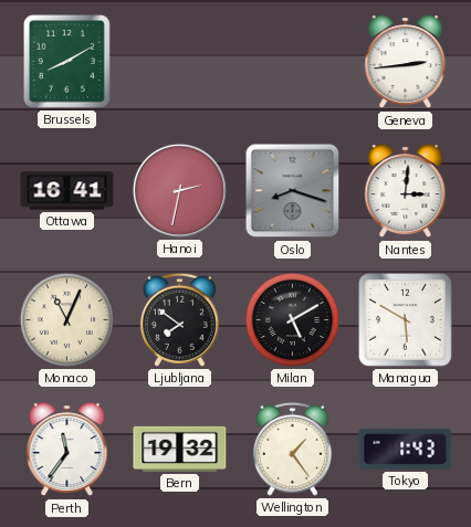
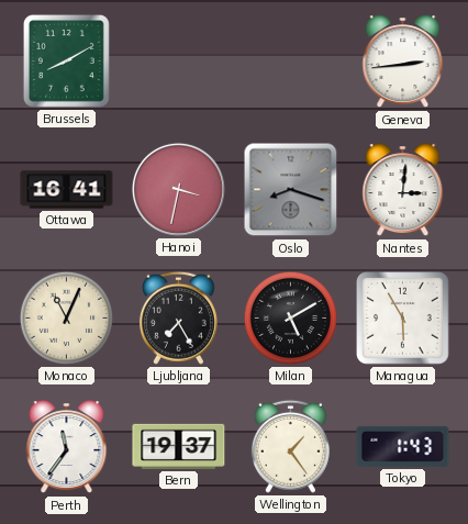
Hanoi: 2:32 -> 3:32 (178, 189)
Ljubljana: 7:51 -> 7:25 (178, 317)
Managua: 5:50 -> 5:55 (403, 319)
Bern: 19:32 -> 19:37 (179, 446)
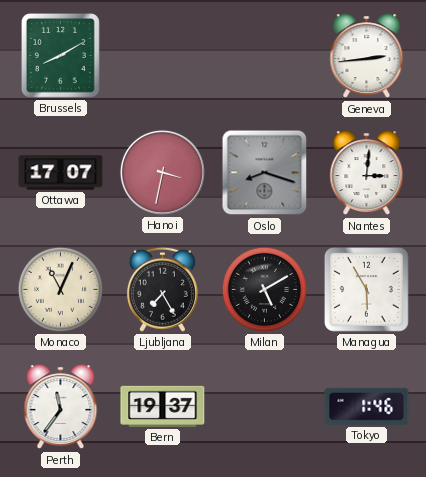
Ottawa: 16:41 -> 17:07 (61, 173)
Wellington: 1:24 -> none (290, 446)
Tokyo: 1:43 -> 1:46 (367, 406)
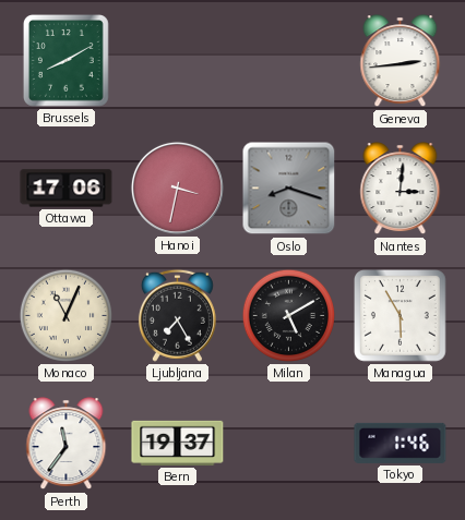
Ottawa: 17:07 -> 17:06 (67, 189)
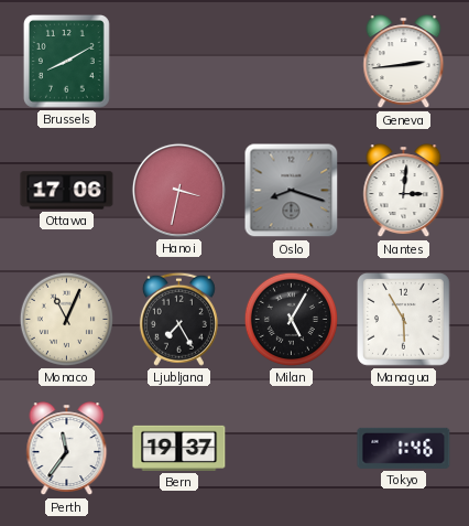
Milan: 5:10 -> 5:05 (291, 319)
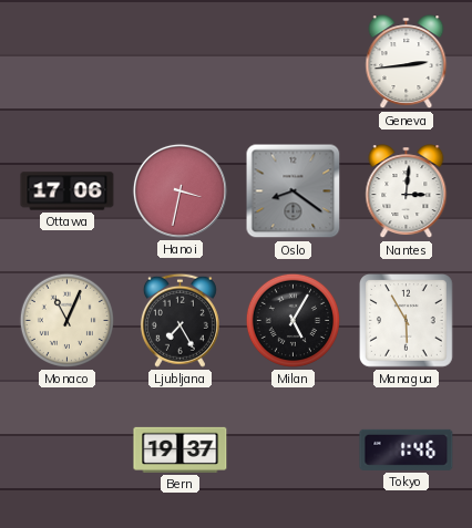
Brussels: 8:10 -> none (66, 62)
Oslo: 8:18 -> 8:21 (294, 191)
Perth: 11:36 -> none (67, 449)
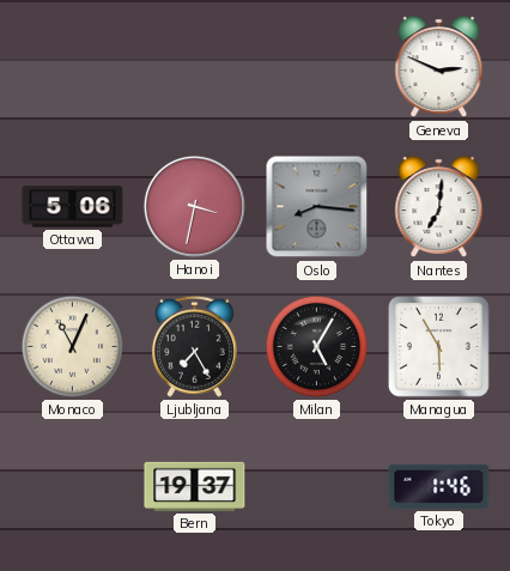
Geneva: 2:44 -> 2:49 (439, 67)
Ottawa: 17:06 -> 5:06 (73, 207)
Oslo: 8:21 -> 8:16 (317, 207)
Nantes: 3:01 -> 7:01 (439, 207)
